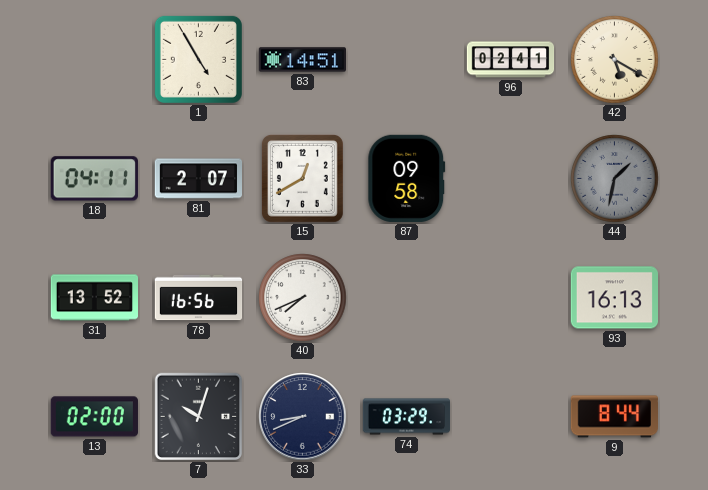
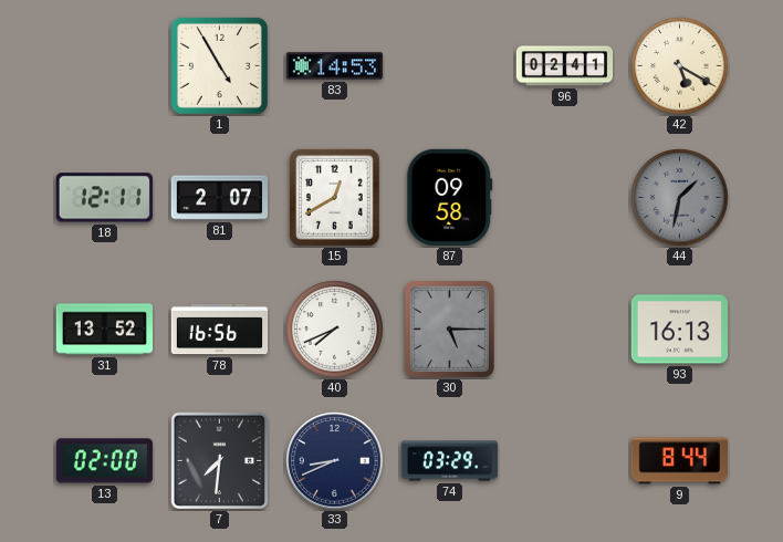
83: 14:51 -> 14:53 (334, 66)
18: 04:11 -> 12:11 (104, 198)
30: none -> 5:15 (449, 329)
7: 10:03 -> 7:31 (220, 461)
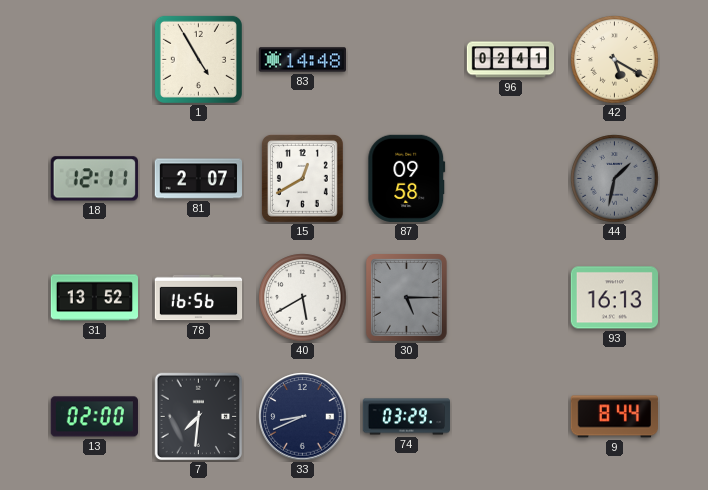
83: 14:53 -> 14:48 (302, 60)
40: 7:41 -> 5:40 (303, 298)
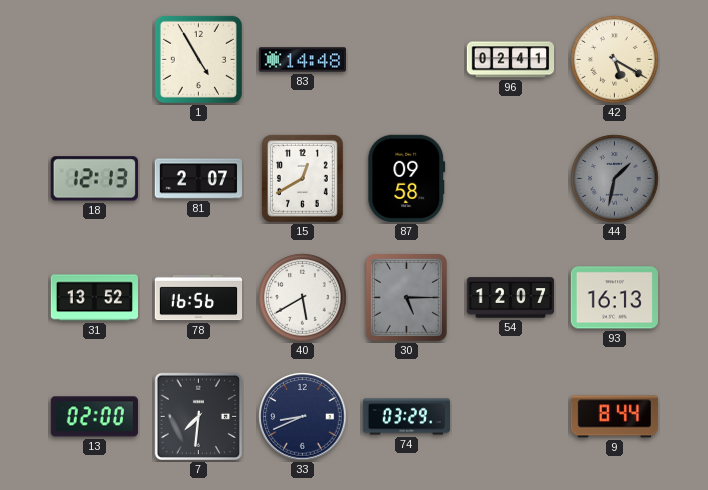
18: 12:11 -> 12:13 (94, 179)
54: none -> 12:07 (511, 298)
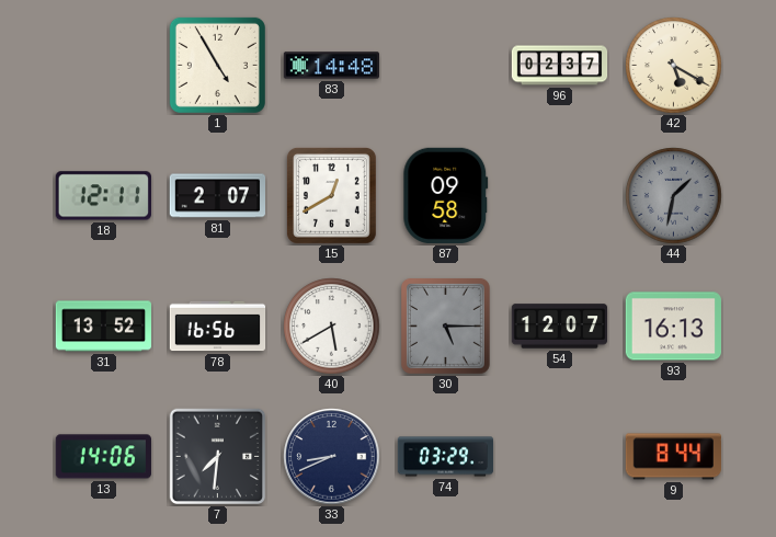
96: 02:41 -> 02:37 (560, 66)
18: 12:13 -> 12:11 (103, 196)
13: 02:00 -> 14:06 (103, 457)
